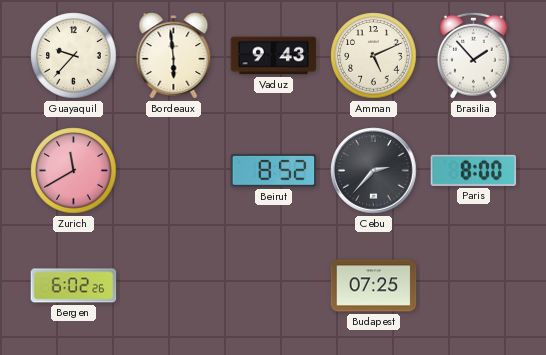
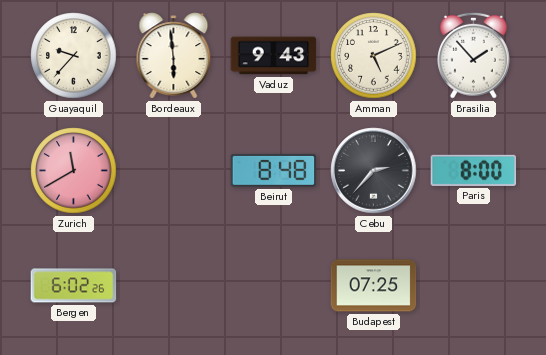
Beirut: 8:52 -> 8:48 (274, 170)
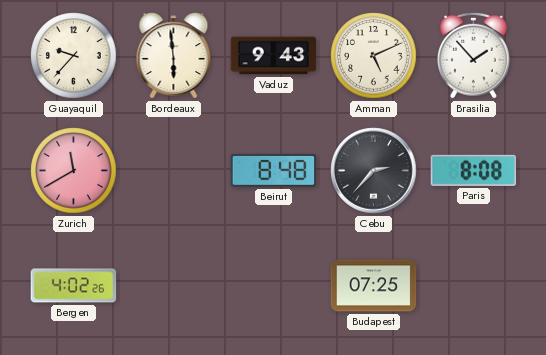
Paris: 8:00 -> 8:08 (474, 170)
Bergen: 6:02 -> 4:02 (74, 286)
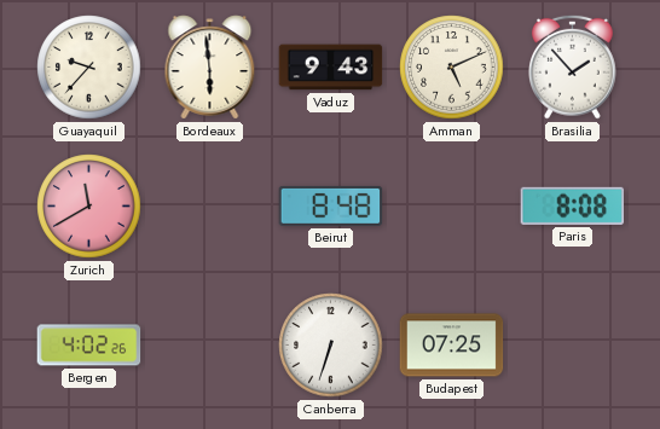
Cebu: 2:37 -> none (374, 171)
Canberra: none -> 6:33 (331, 346)
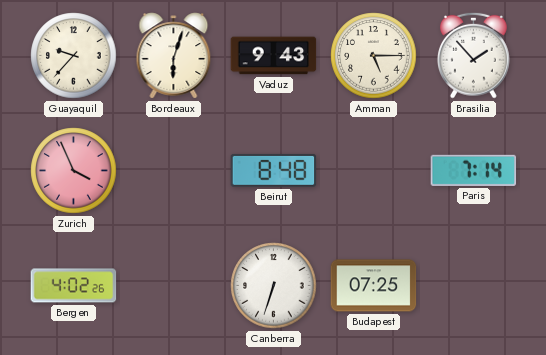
Bordeaux: 5:59 -> 6:03 (174, 56)
Amman: 5:11 -> 5:15 (374, 56)
Zurich: 11:40 -> 3:56 (74, 171)
Paris: 8:08 -> 7:14 (474, 170)
